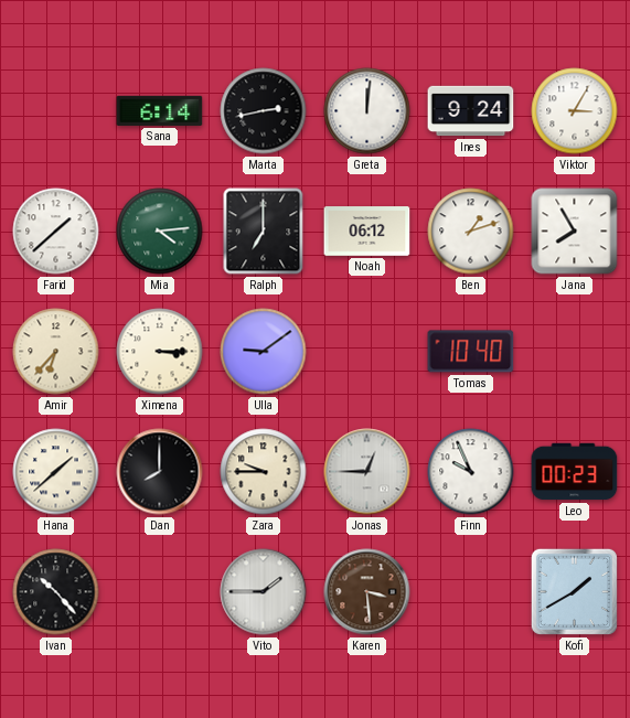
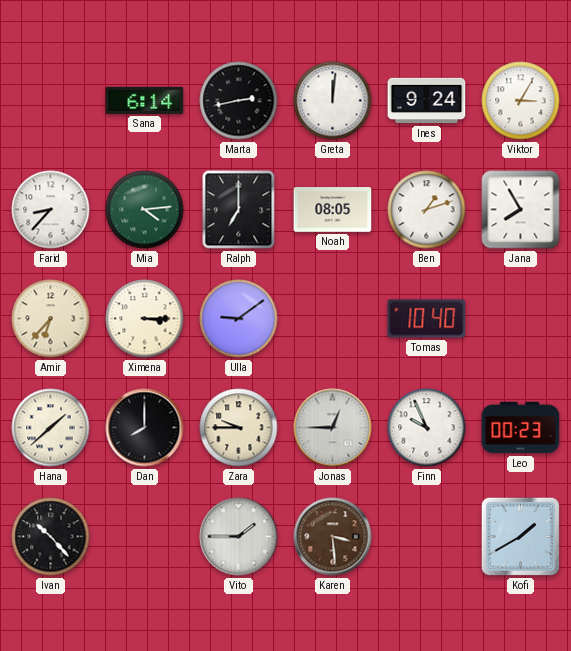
Farid: 1:38 -> 8:37 (51, 210)
Noah: 06:12 -> 08:05 (333, 210)
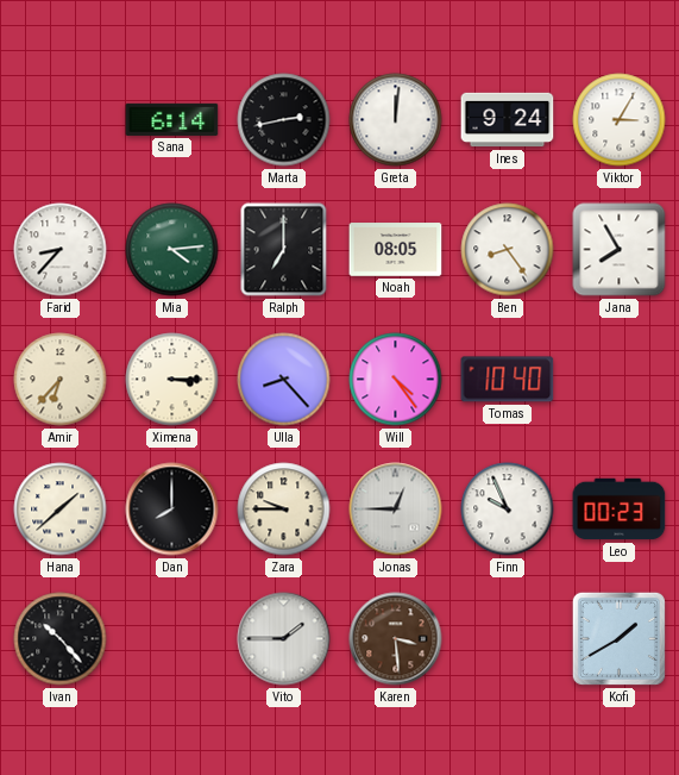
Ben: 1:12 -> 8:24 (508, 250)
Ulla: 9:09 -> 8:23 (284, 380)
Will: none -> 4:24 (396, 380)
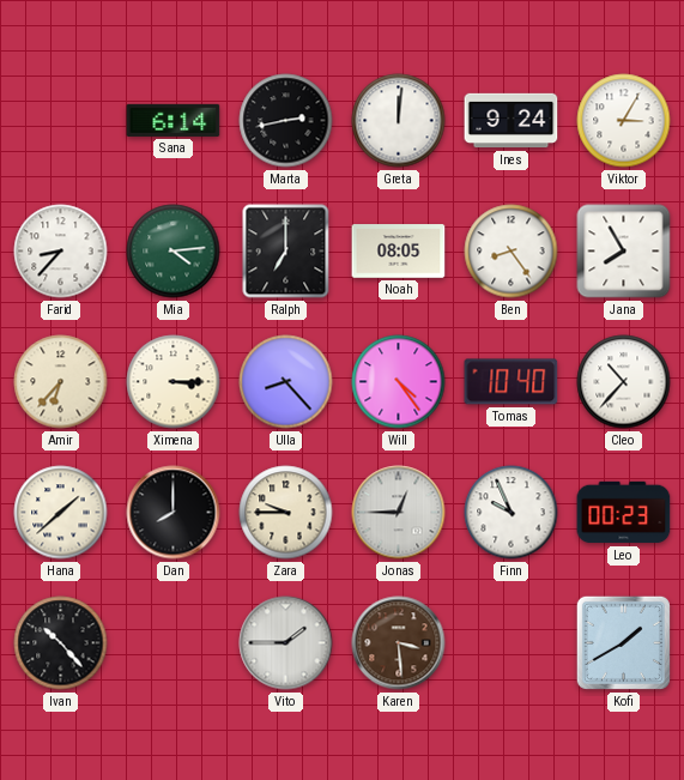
Cleo: none -> 10:37 (624, 382)
